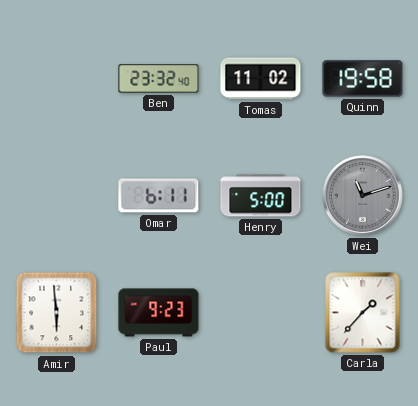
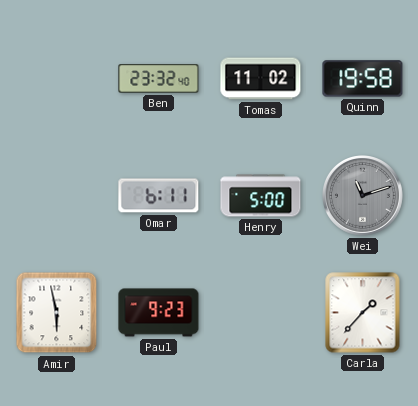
Amir: 5:59 -> 5:58 (57, 313)
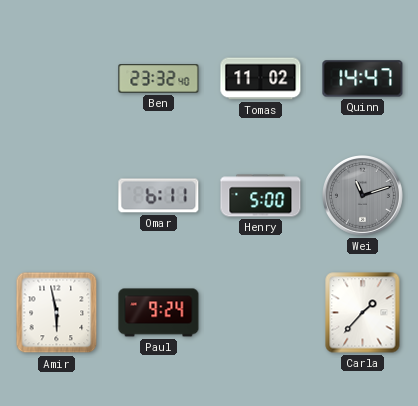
Quinn: 19:58 -> 14:47 (363, 79)
Paul: 9:23 -> 9:24 (159, 313)
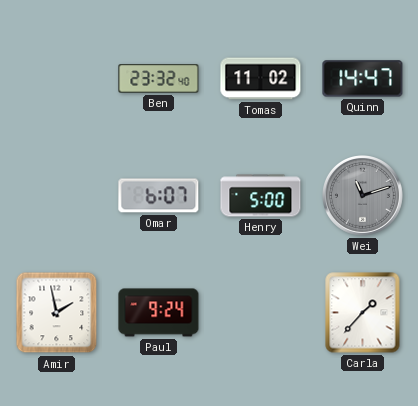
Omar: 6:11 -> 6:07 (159, 196)
Amir: 5:58 -> 1:58 (57, 313)
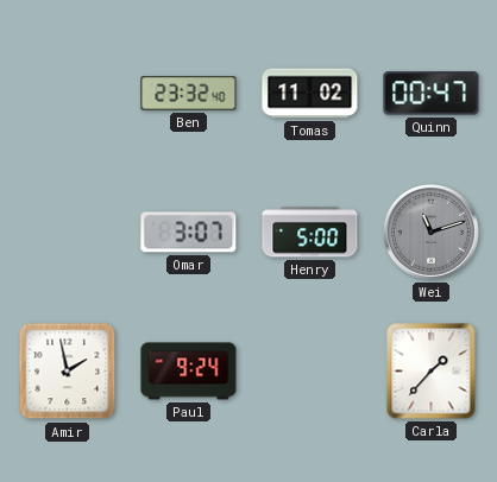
Quinn: 14:47 -> 00:47 (432, 94)
Omar: 6:07 -> 3:07 (189, 233)
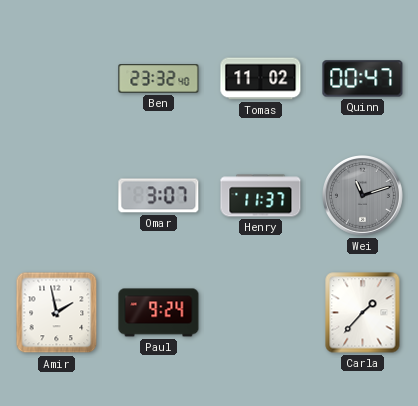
Henry: 5:00 -> 11:37 (261, 196)
